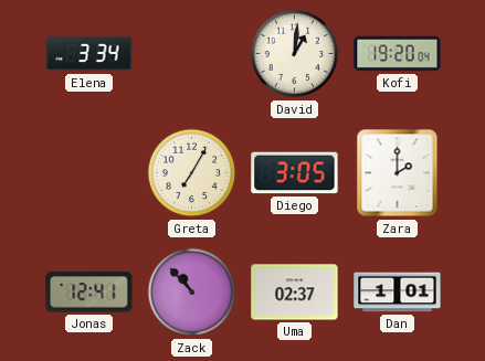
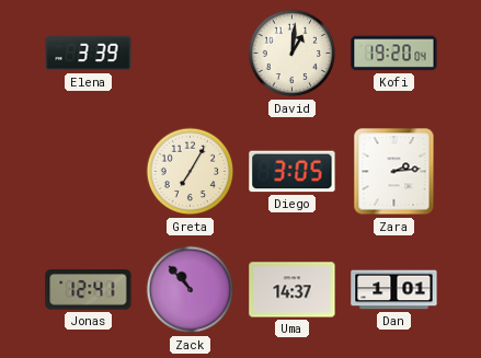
Elena: 3:34 -> 3:39 (89, 54)
Zara: 2:00 -> 2:14 (394, 172)
Uma: 02:37 -> 14:37 (293, 290)
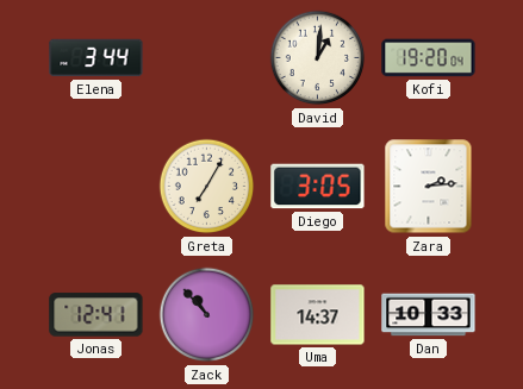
Elena: 3:39 -> 3:44 (96, 58)
Dan: 1:01 -> 10:33 (429, 315)
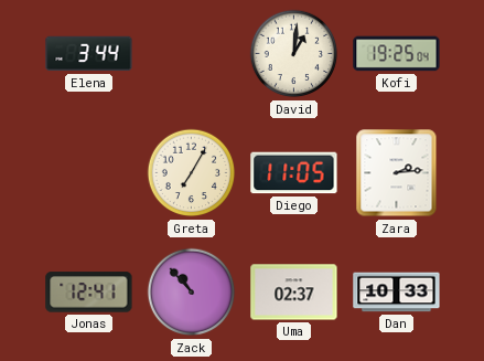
Kofi: 19:20 -> 19:25 (397, 54)
Diego: 3:05 -> 11:05 (294, 173)
Uma: 14:37 -> 02:37 (294, 293)
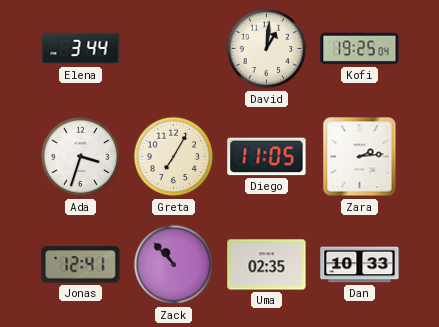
Ada: none -> 3:33 (81, 157)
Uma: 02:37 -> 02:35 (267, 265)
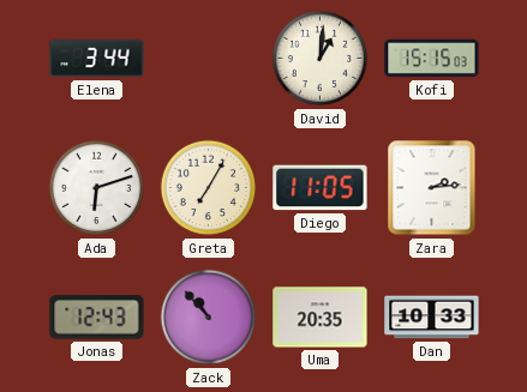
Kofi: 19:25 -> 15:15 (432, 59)
Ada: 3:33 -> 6:12 (97, 188)
Jonas: 12:41 -> 12:43 (97, 318)
Uma: 02:35 -> 20:35 (321, 318)
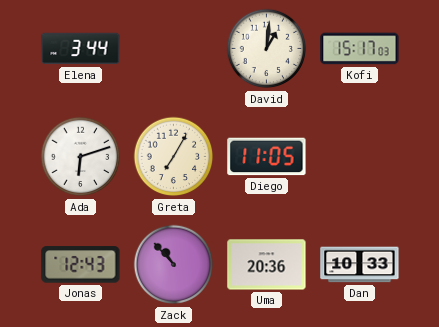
Kofi: 15:15 -> 15:17 (360, 49)
Zara: 2:14 -> none (432, 188)
Uma: 20:35 -> 20:36 (267, 265)
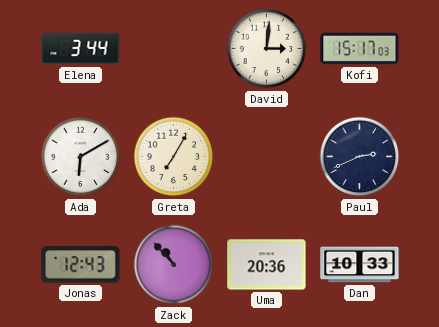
David: 1:01 -> 3:01 (267, 49)
Ada: 6:12 -> 6:10 (81, 157)
Diego: 11:05 -> none (267, 157)
Paul: none -> 2:41 (360, 157)
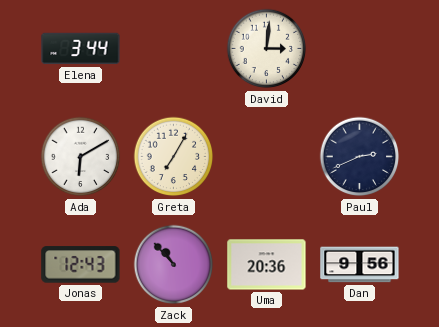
Kofi: 15:17 -> none (360, 49)
Dan: 10:33 -> 9:56 (360, 265)
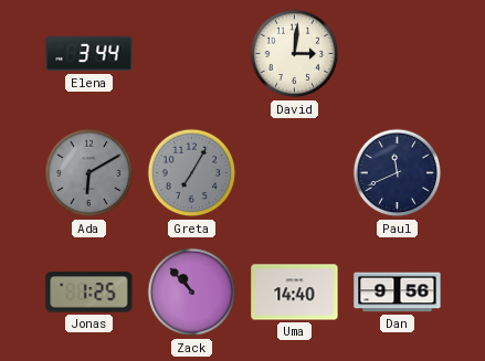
Ada dial: white -> grey (89, 173)
Greta dial: cream -> grey (192, 173)
Paul: 2:41 -> 11:41 (398, 173)
Jonas: 12:43 -> 1:25 (89, 293)
Uma: 20:36 -> 14:40 (295, 293)
